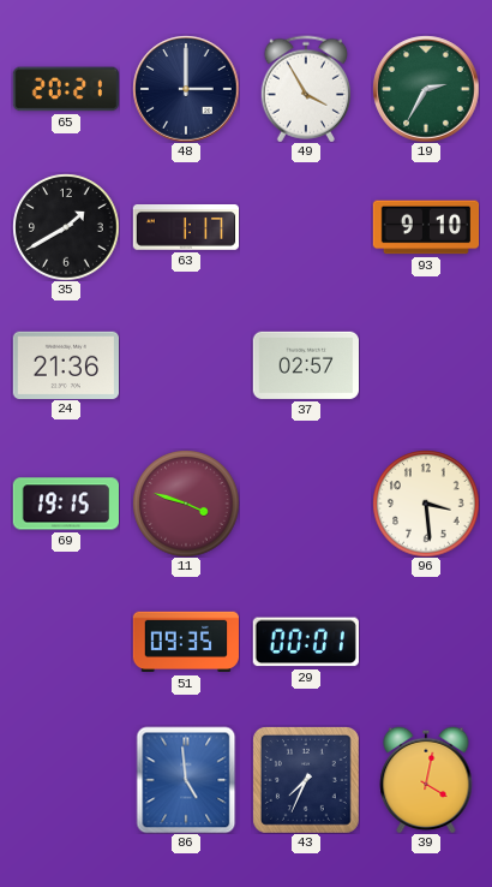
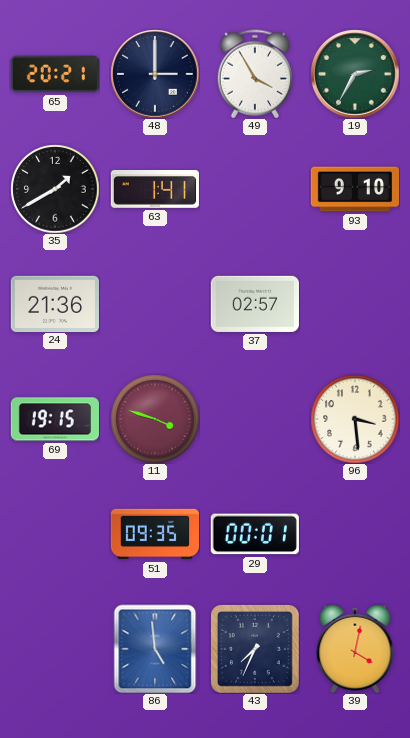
63: 1:17 -> 1:41 (155, 189)
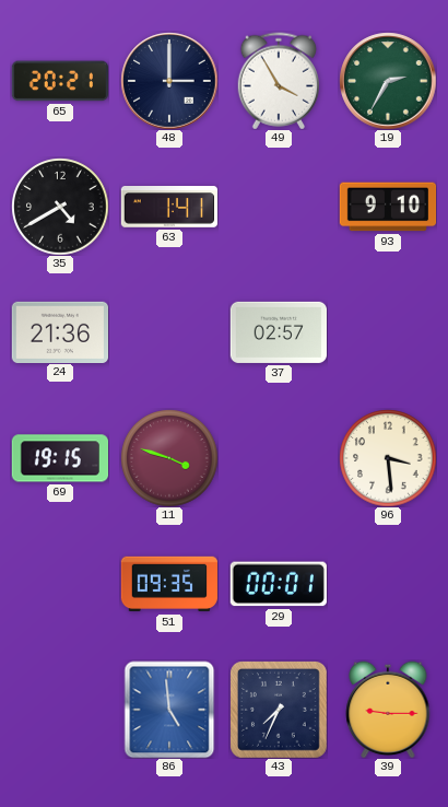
35: 1:40 -> 4:40 (60, 207)
39: 4:02 -> 9:15 (388, 710)
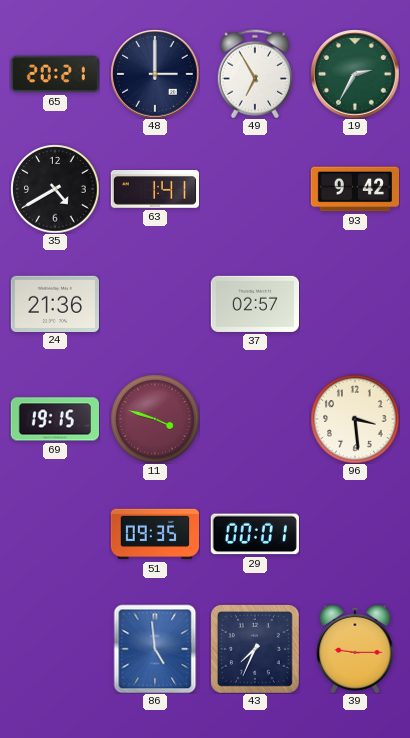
49: 3:55 -> 6:55 (254, 74)
93: 9:10 -> 9:42 (355, 189)
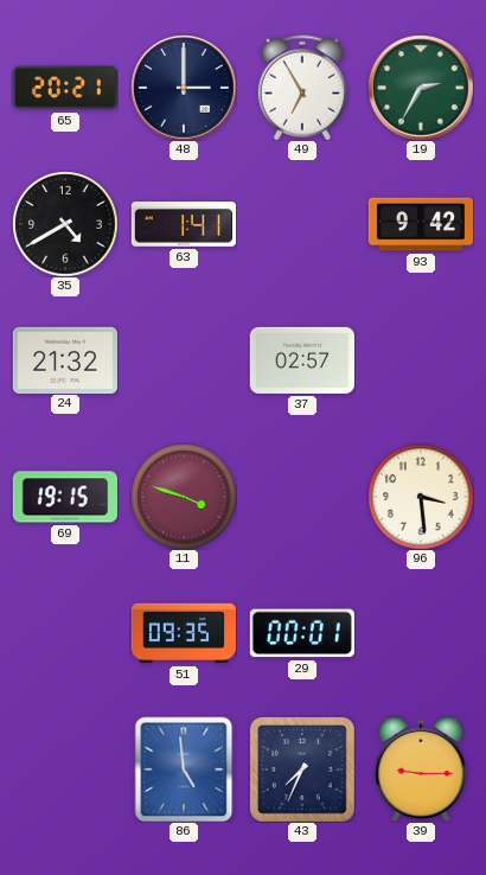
24: 21:36 -> 21:32 (64, 359)
